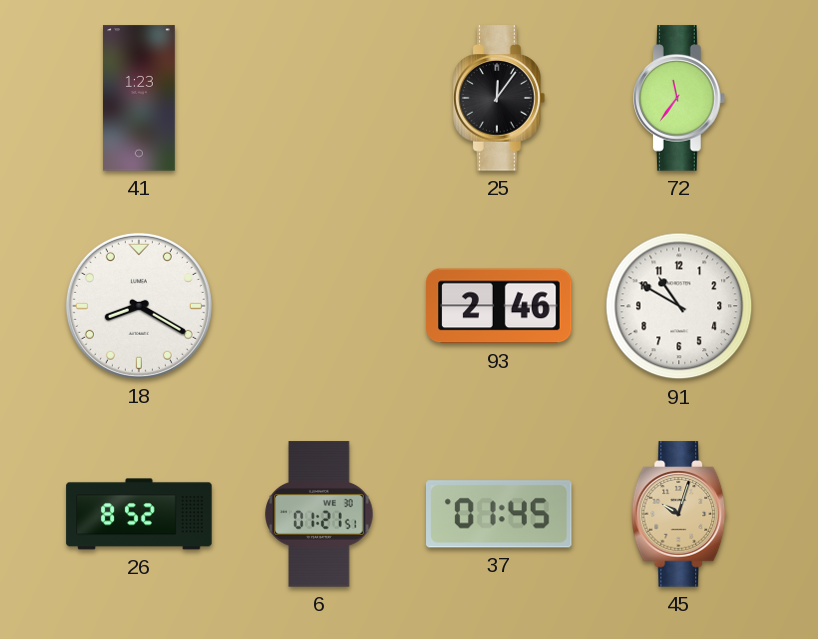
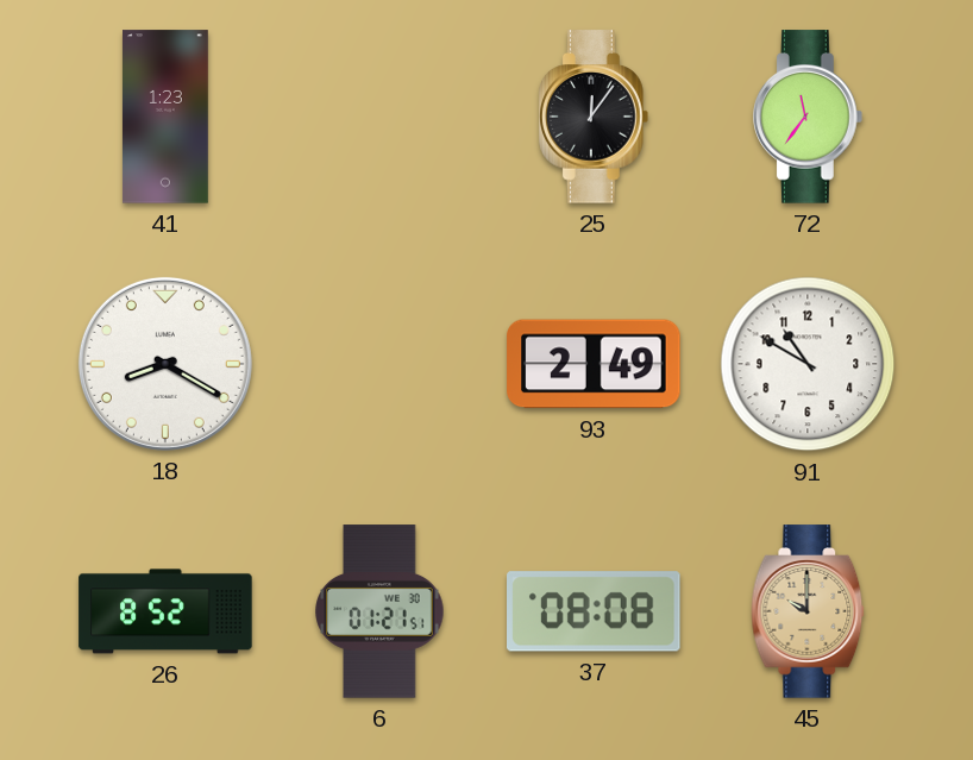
93: 2:46 -> 2:49 (594, 364)
37: 01:45 -> 08:08 (595, 611)
45: 10:03 -> 10:00 (808, 611)
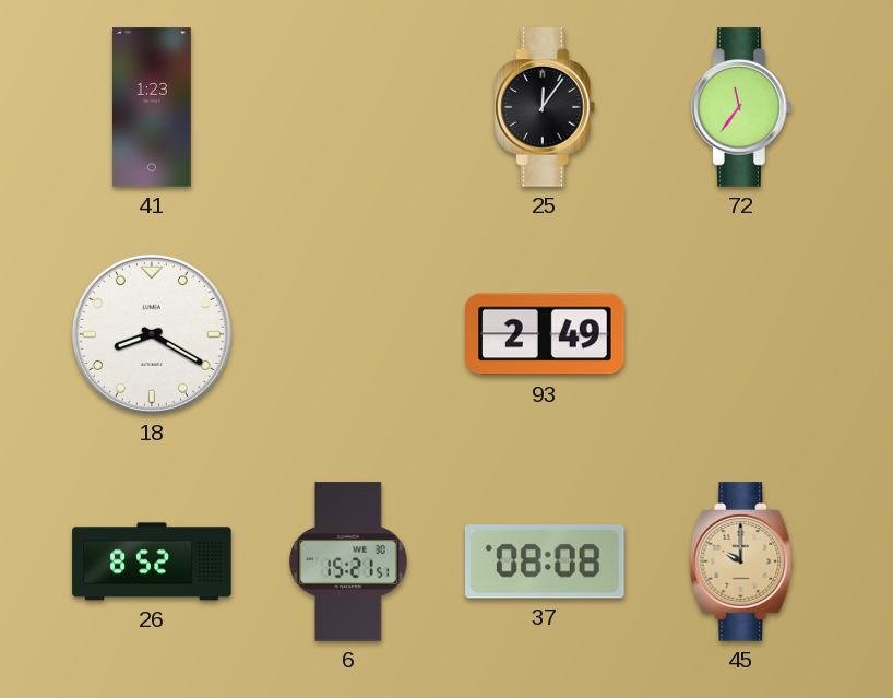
91: 10:50 -> none (808, 364)
6: 01:21 -> 15:21 (348, 561)
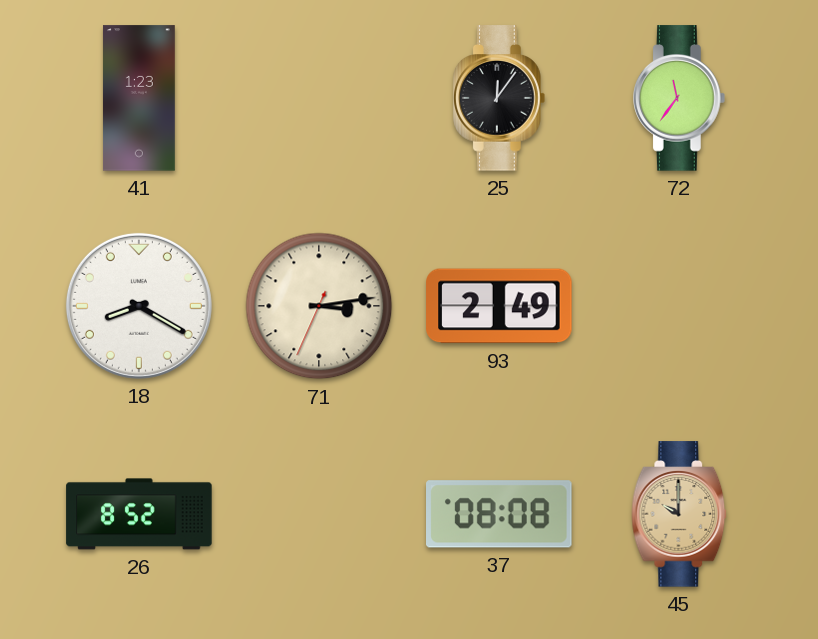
71: none -> 3:13 (319, 306)
6: 15:21 -> none (348, 561)
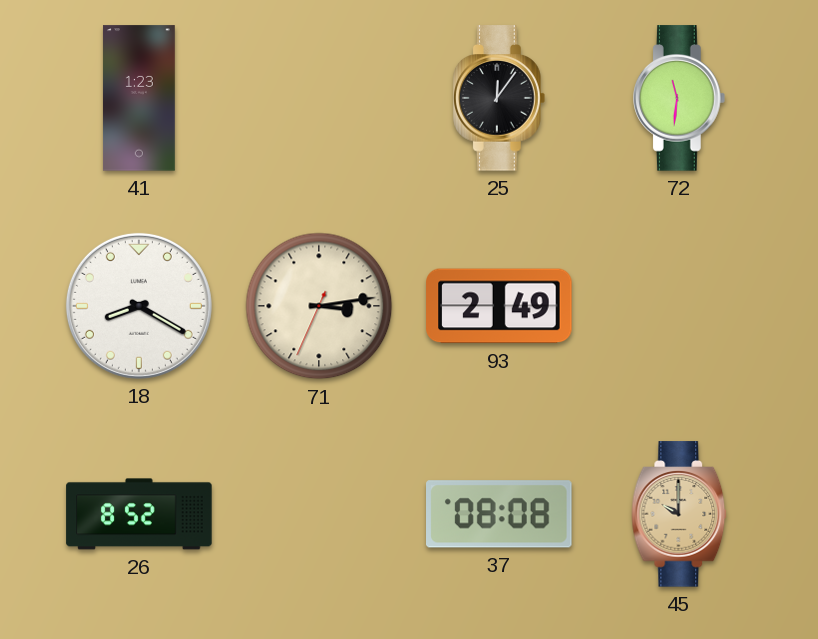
72: 11:36 -> 11:31 (680, 98)
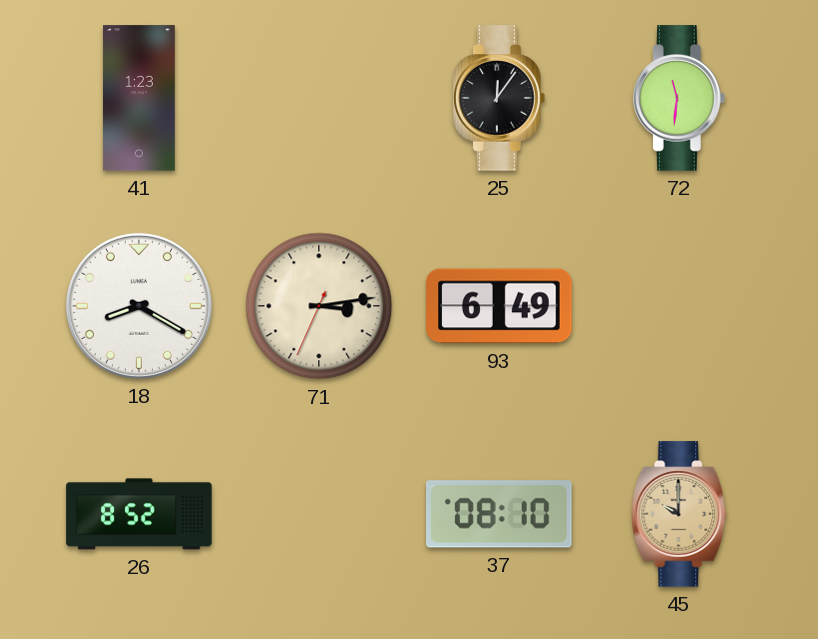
93: 2:49 -> 6:49 (499, 306)
37: 08:08 -> 08:10 (500, 514)
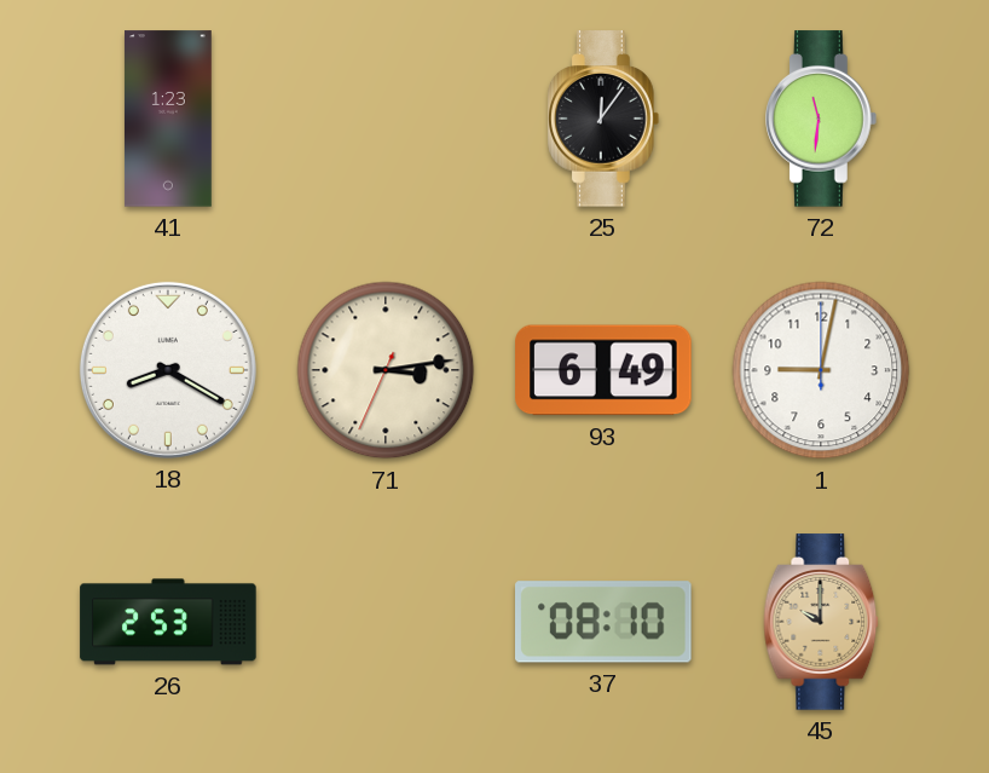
1: none -> 9:02 (821, 370)
26: 8:52 -> 2:53 (168, 622)
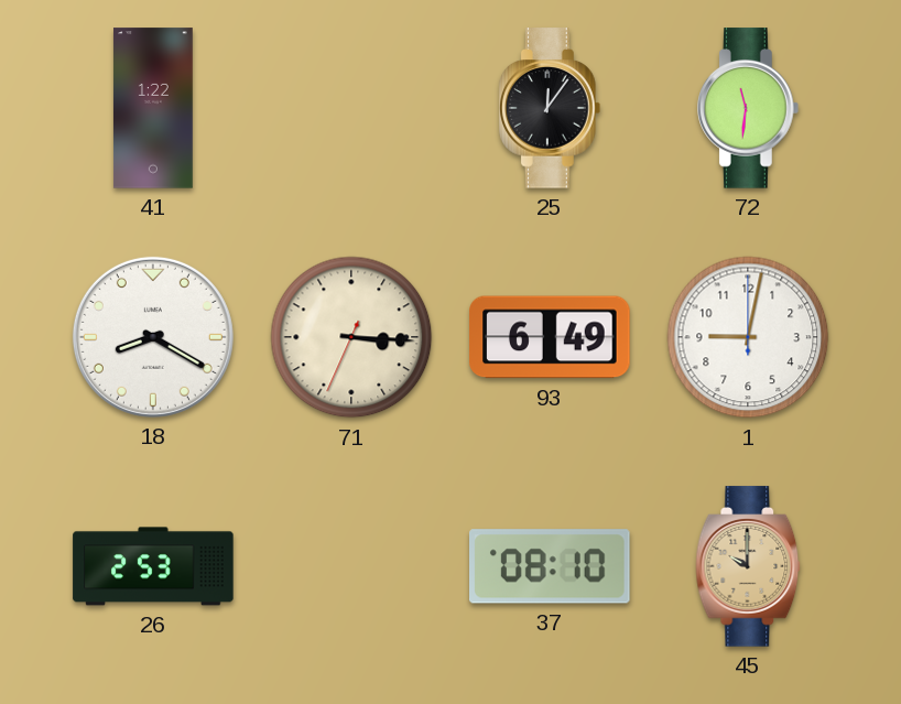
41: 1:23 -> 1:22 (153, 108)
71: 3:13 -> 3:15 (351, 337)
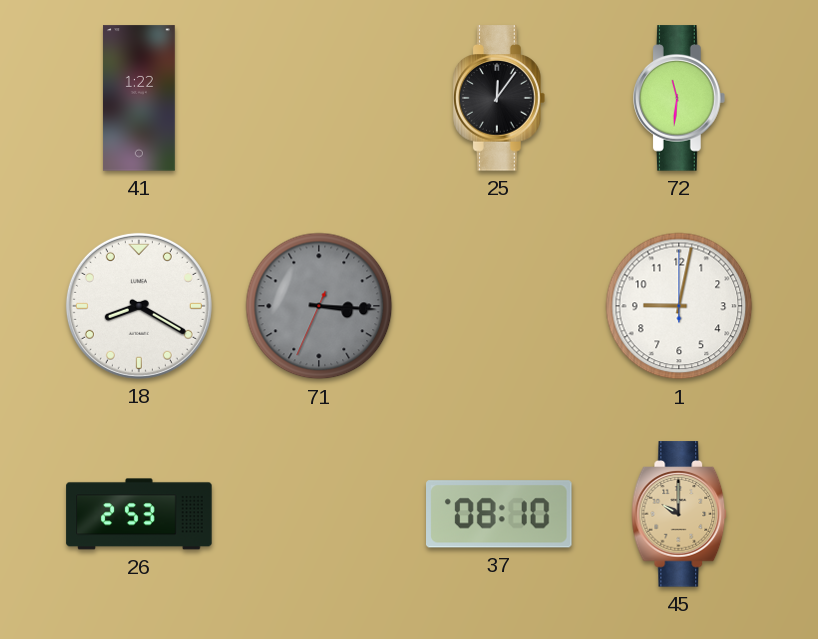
71 dial: cream -> grey (319, 306)
93: 6:49 -> none (550, 337)
